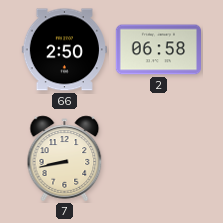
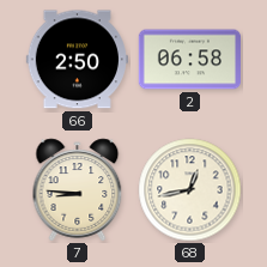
7: 8:43 -> 8:46 (78, 190)
68: none -> 12:43 (190, 190)
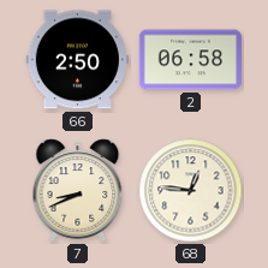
7: 8:46 -> 8:41 (78, 191)
68: 12:43 -> 12:46 (191, 191)
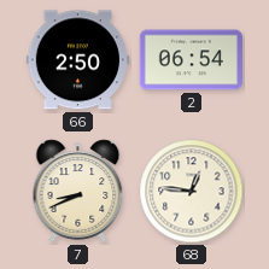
2: 06:58 -> 06:54 (191, 60)
